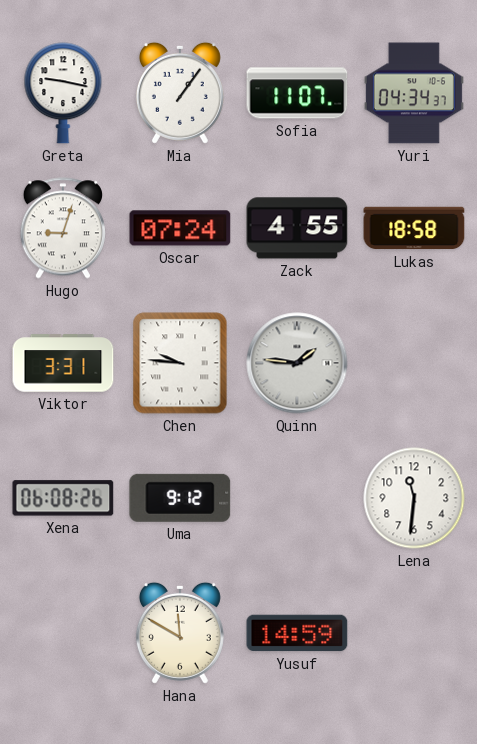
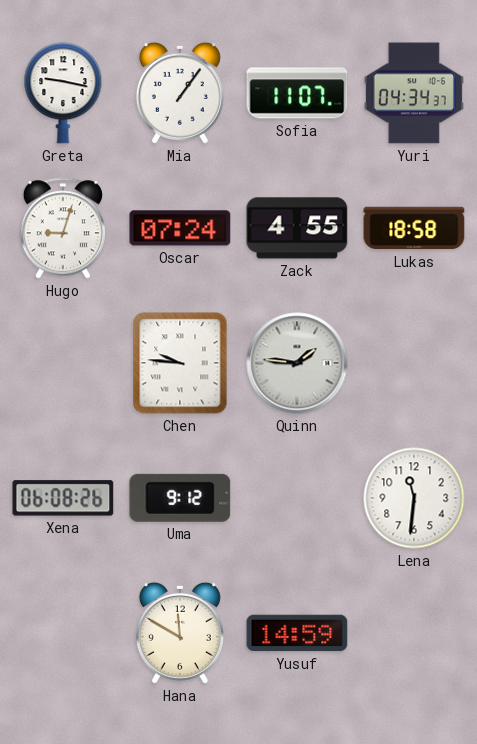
Viktor: 3:31 -> none (63, 363)
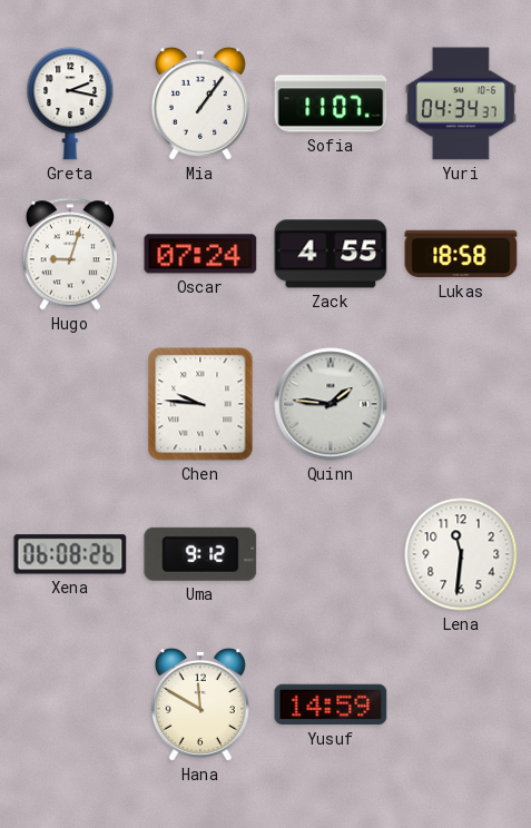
Greta: 9:17 -> 2:17 (70, 103)
